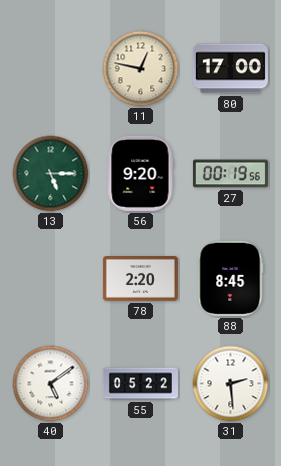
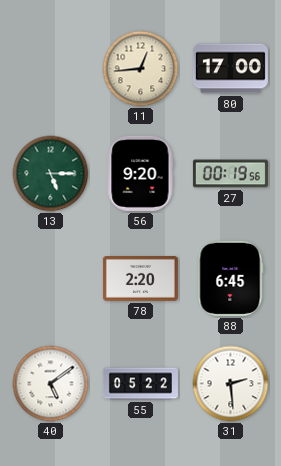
11: 12:47 -> 12:44 (141, 69)
88: 8:45 -> 6:45 (231, 278)
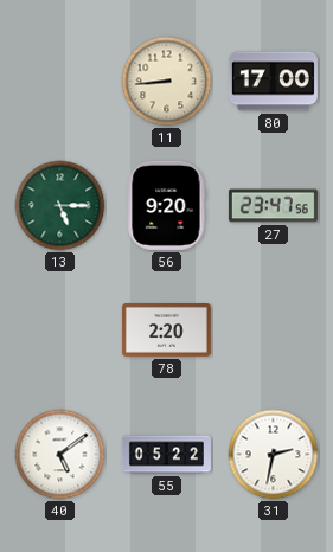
11: 12:44 -> 8:44 (167, 82)
27: 00:19 -> 23:47 (273, 206)
88: 6:45 -> none (231, 278)
31: 2:29 -> 2:32 (274, 455)
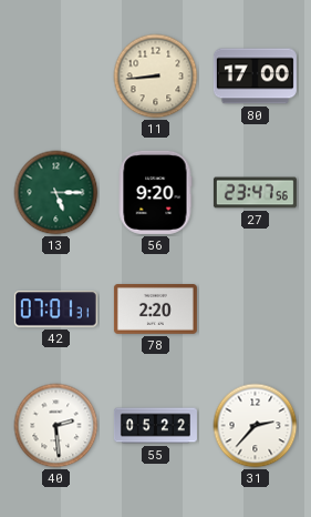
42: none -> 07:01 (55, 310)
40: 5:09 -> 2:29 (56, 426)
31: 2:32 -> 2:37 (256, 426)
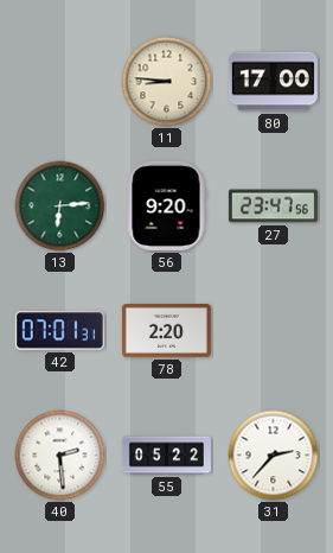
11: 8:44 -> 8:46 (167, 82)
13: 5:15 -> 6:14 (60, 206)
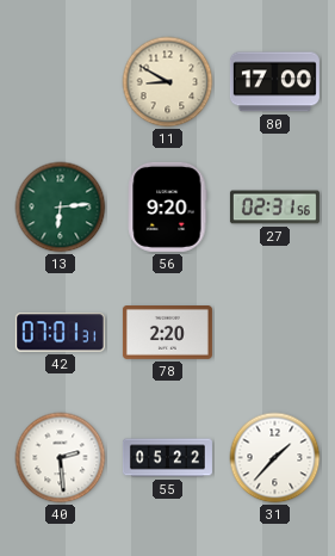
11: 8:46 -> 8:50 (168, 82)
27: 23:47 -> 02:31 (274, 208)
31: 2:37 -> 1:37 (275, 458)
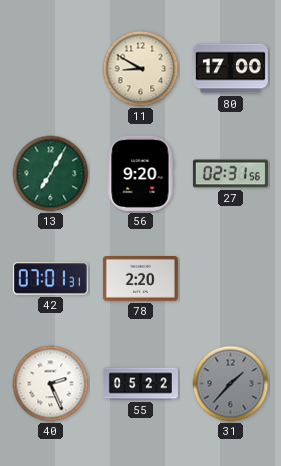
13: 6:14 -> 7:05 (51, 174)
40: 2:29 -> 2:26 (51, 384)
31 dial: white -> grey (231, 384)
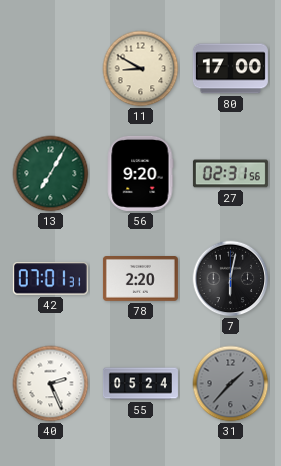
7: none -> 6:02 (231, 279)
55: 05:22 -> 05:24 (140, 384)
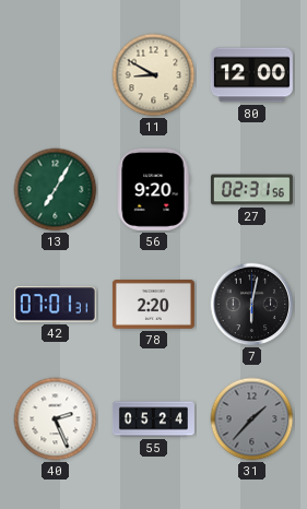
80: 17:00 -> 12:00 (251, 75)
